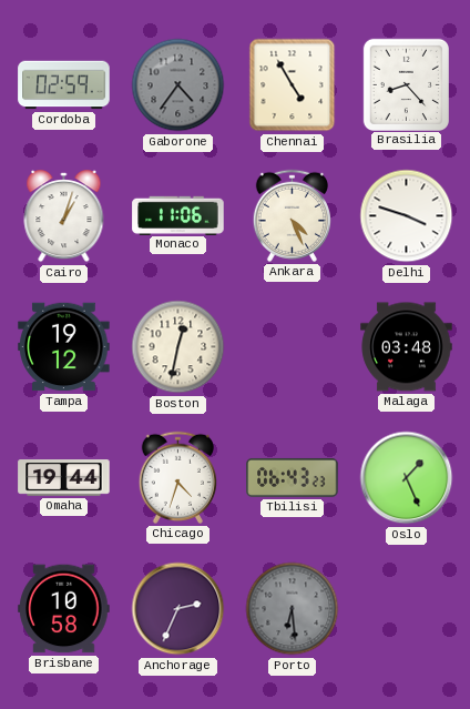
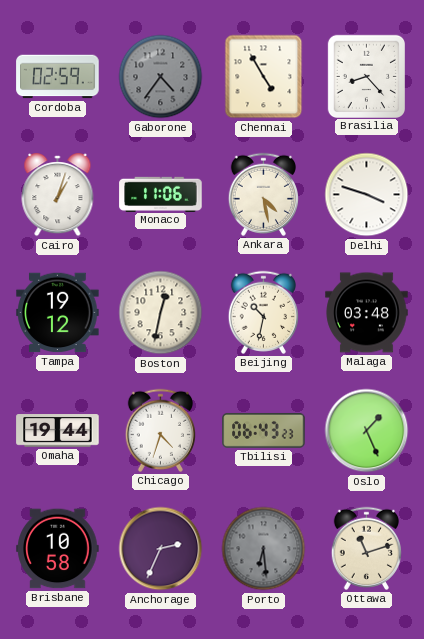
Ankara: 4:26 -> 4:28 (263, 194)
Beijing: none -> 10:32 (263, 312)
Ottawa: none -> 11:12 (366, 548)
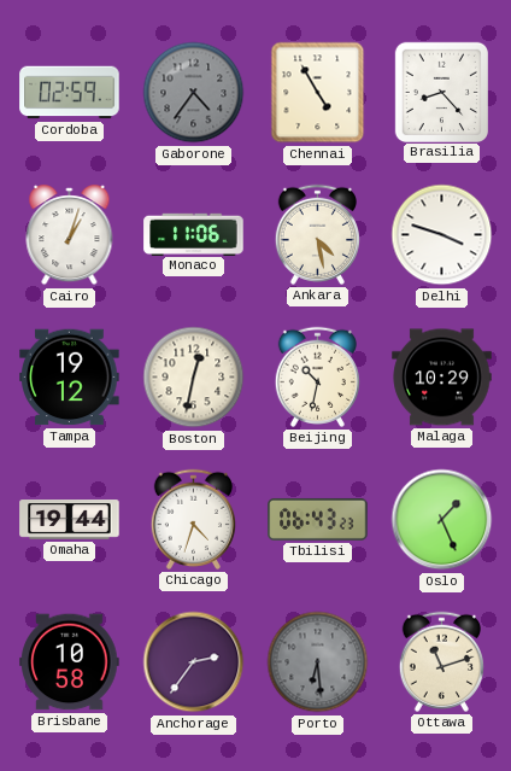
Malaga: 03:48 -> 10:29 (442, 378)
Anchorage: 2:34 -> 2:36 (194, 662)
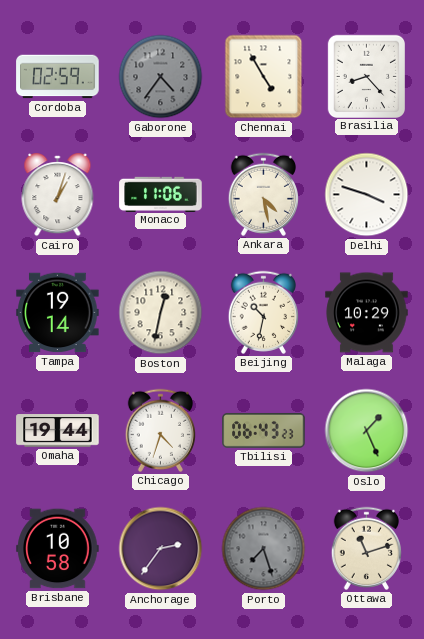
Tampa: 19:12 -> 19:14 (58, 313)
Porto: 6:29 -> 7:27 (264, 549)
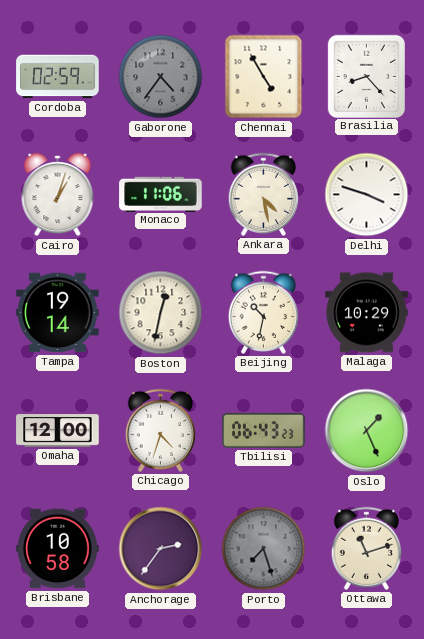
Omaha: 19:44 -> 12:00 (58, 431)
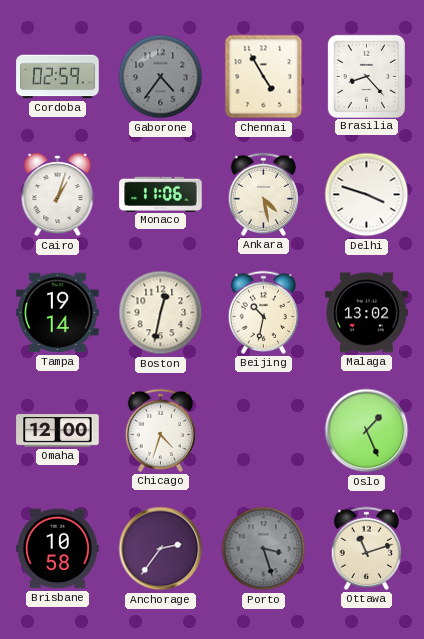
Malaga: 10:29 -> 13:02 (367, 313)
Tbilisi: 06:43 -> none (264, 430)
Porto: 7:27 -> 3:27 (264, 549)
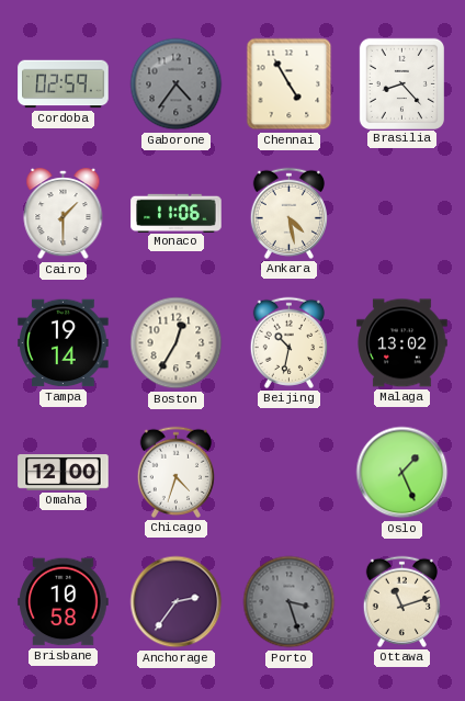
Cairo: 1:03 -> 1:30 (64, 214)
Delhi: 3:48 -> none (367, 195)
Boston: 12:32 -> 12:35 (177, 343)
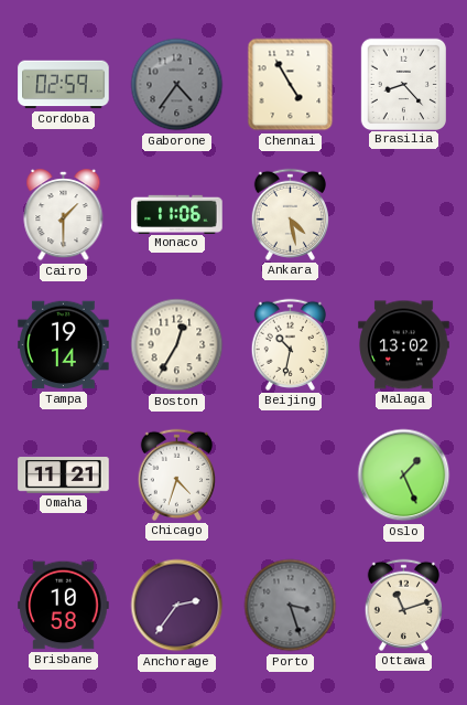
Omaha: 12:00 -> 11:21 (64, 476)
